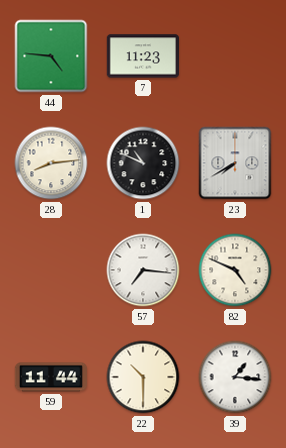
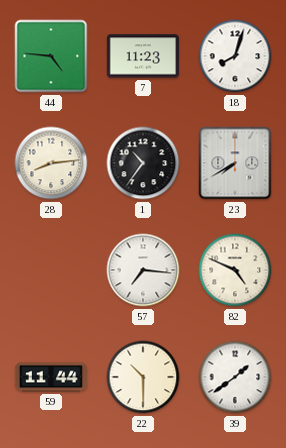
18: none -> 8:03 (235, 56)
1: 10:49 -> 10:36 (143, 163)
39: 1:16 -> 1:39 (235, 377)
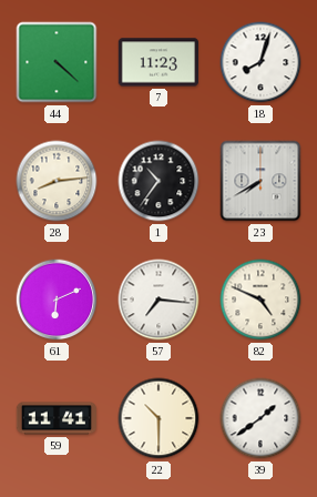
44: 4:46 -> 4:22 (57, 62)
61: none -> 6:11 (57, 300)
59: 11:44 -> 11:41 (55, 418)
